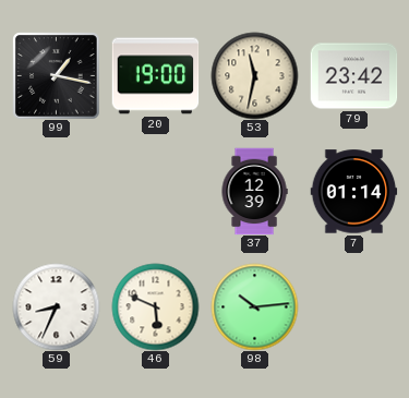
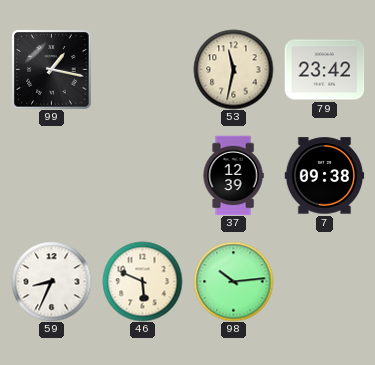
20: 19:00 -> none (155, 76)
7: 01:14 -> 09:38 (324, 176)
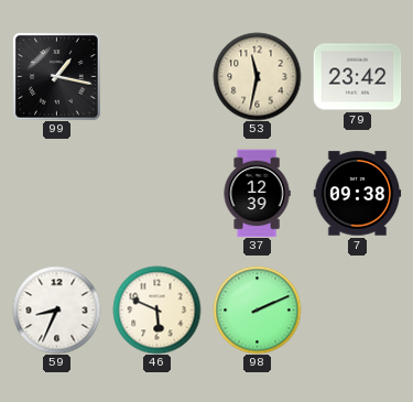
98: 10:14 -> 2:11 (257, 309)
